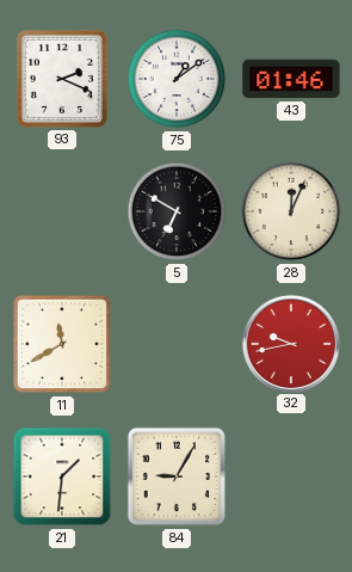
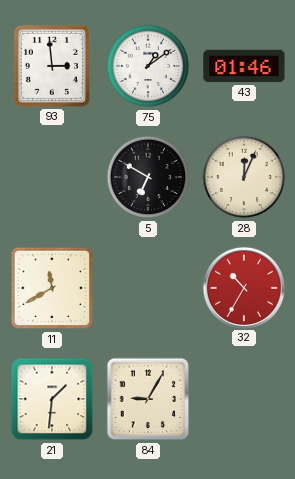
93: 2:19 -> 2:59 (52, 66)
32: 9:43 -> 10:35 (243, 287)
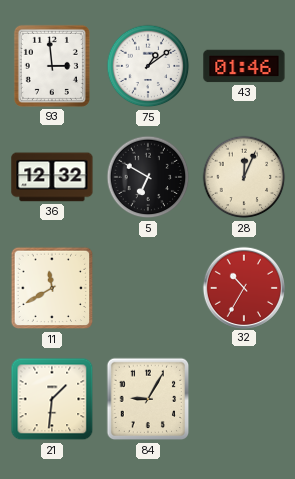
36: none -> 12:32 (52, 177)
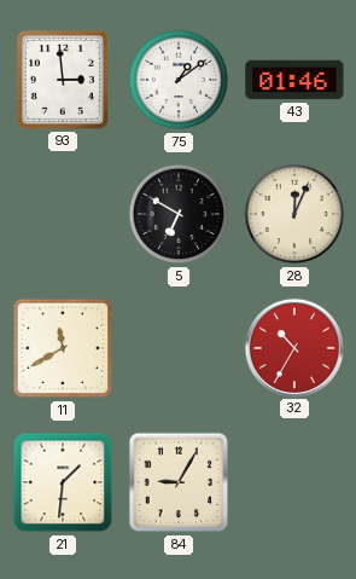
36: 12:32 -> none (52, 177)
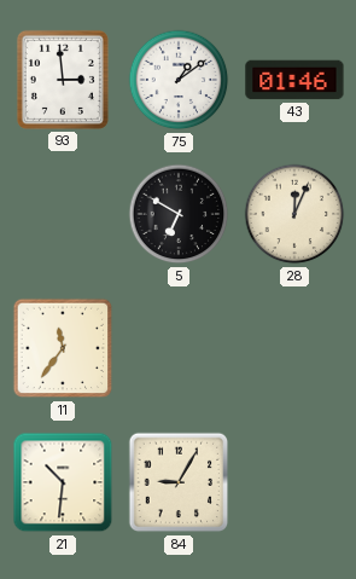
11: 11:40 -> 11:36 (63, 348)
32: 10:35 -> none (293, 347)
21: 1:31 -> 10:31 (63, 482)
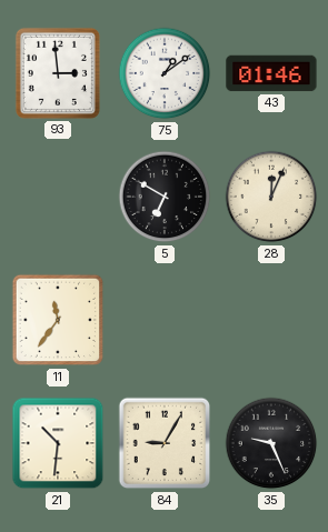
35: none -> 9:26 (271, 443)
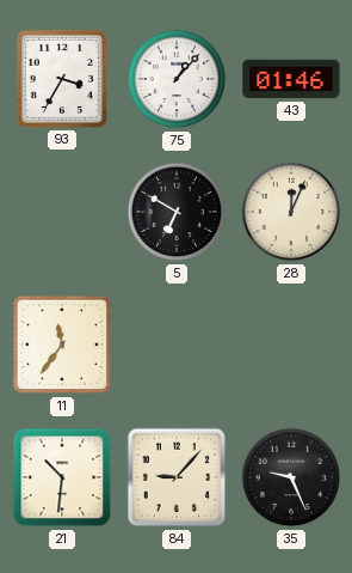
93: 2:59 -> 3:35 (62, 79)
75: 1:09 -> 1:07 (177, 79)
84: 9:05 -> 9:07 (177, 477)
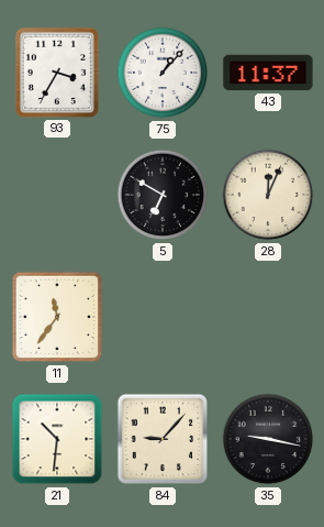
43: 01:46 -> 11:37 (268, 73)
35: 9:26 -> 9:17 (268, 439)
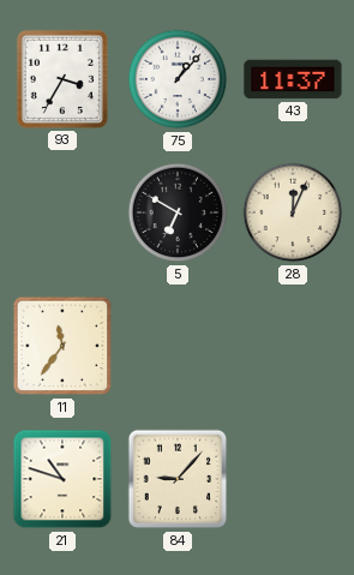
21: 10:31 -> 10:48 (62, 479)
35: 9:17 -> none (268, 439)
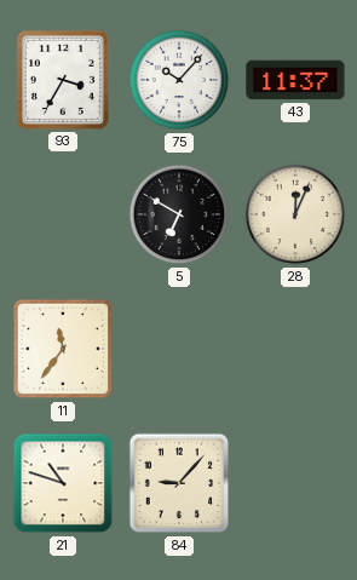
75: 1:07 -> 10:07 (179, 80)
